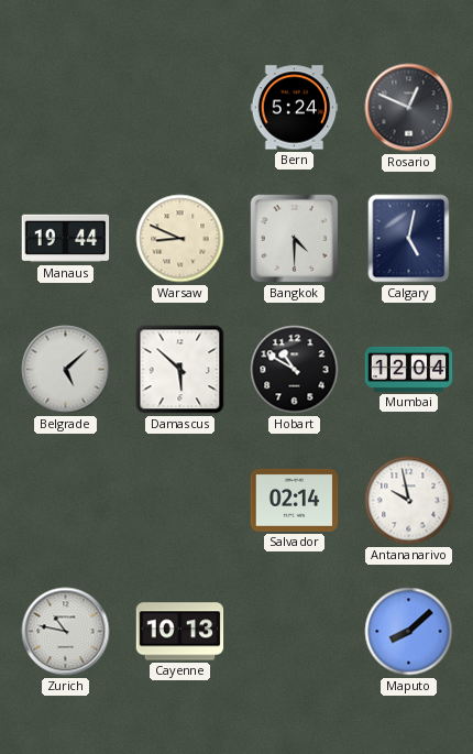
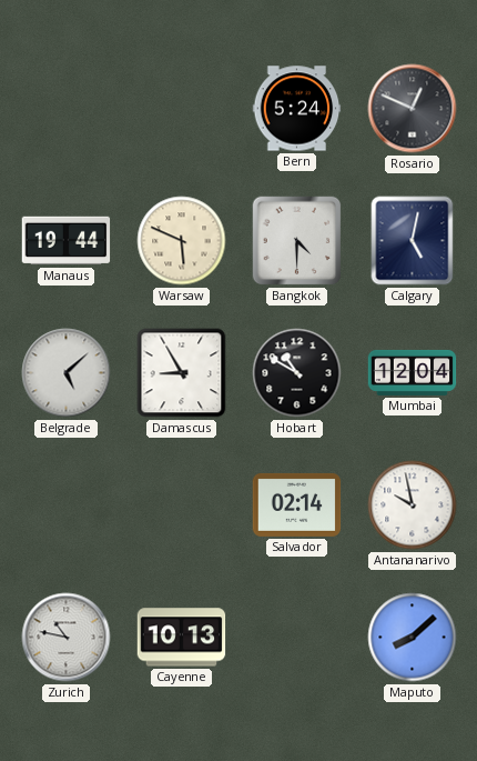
Warsaw: 8:49 -> 5:49 (182, 241)
Damascus: 5:52 -> 8:55 (182, 373)
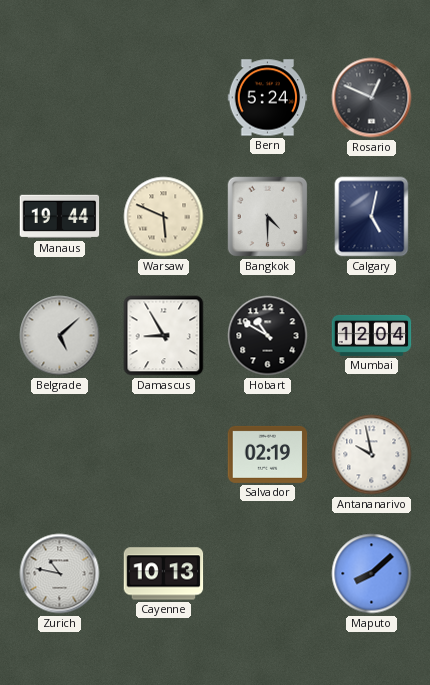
Salvador: 02:14 -> 02:19 (268, 454)
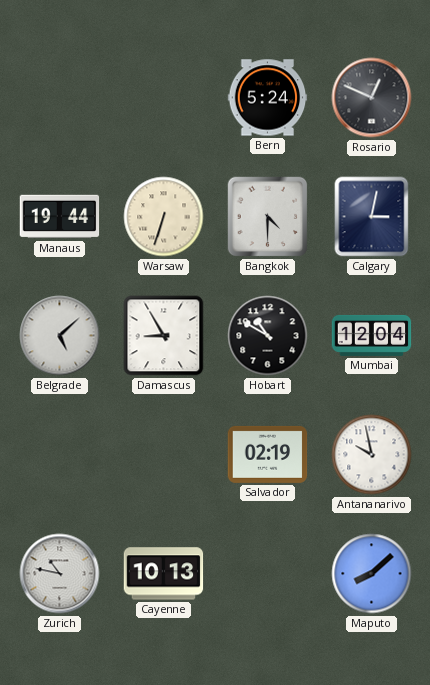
Warsaw: 5:49 -> 6:33 (164, 217)
Calgary: 5:02 -> 3:02 (372, 217)
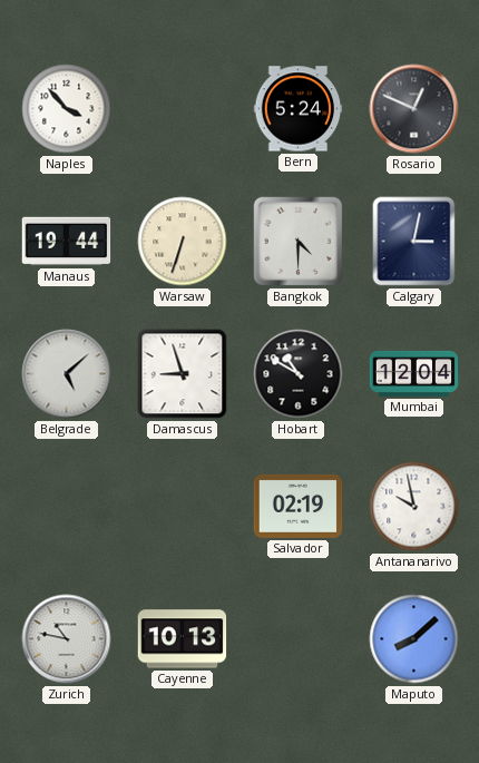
Naples: none -> 3:53 (67, 109)
Damascus: 8:55 -> 8:57 (183, 374)
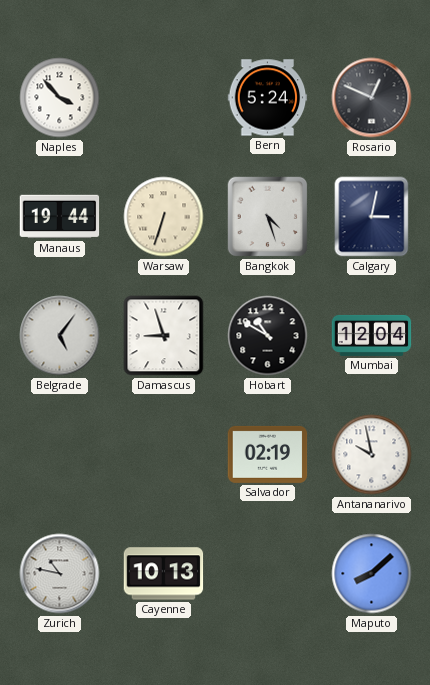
Bangkok: 4:30 -> 4:27 (268, 217)
Belgrade: 5:08 -> 5:06 (60, 336)
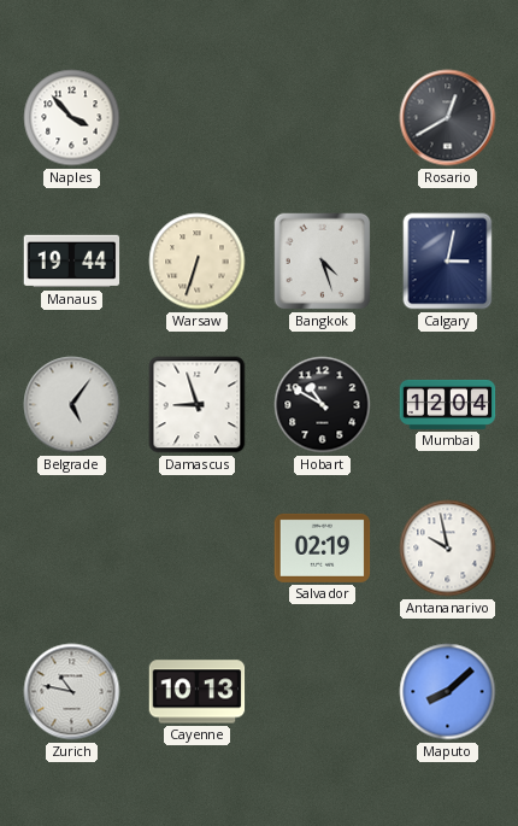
Bern: 5:24 -> none (268, 98)
Rosario: 12:49 -> 12:40 (448, 118)
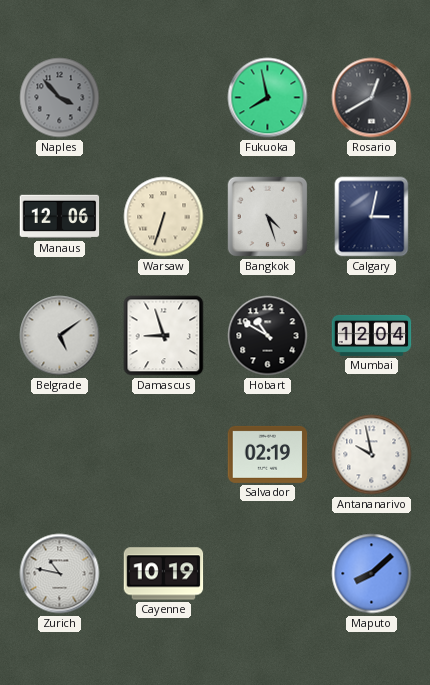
Naples dial: white -> grey (60, 98)
Fukuoka: none -> 7:58 (268, 98)
Manaus: 19:44 -> 12:06 (60, 217)
Belgrade: 5:06 -> 5:09 (60, 336)
Cayenne: 10:13 -> 10:19 (164, 574)
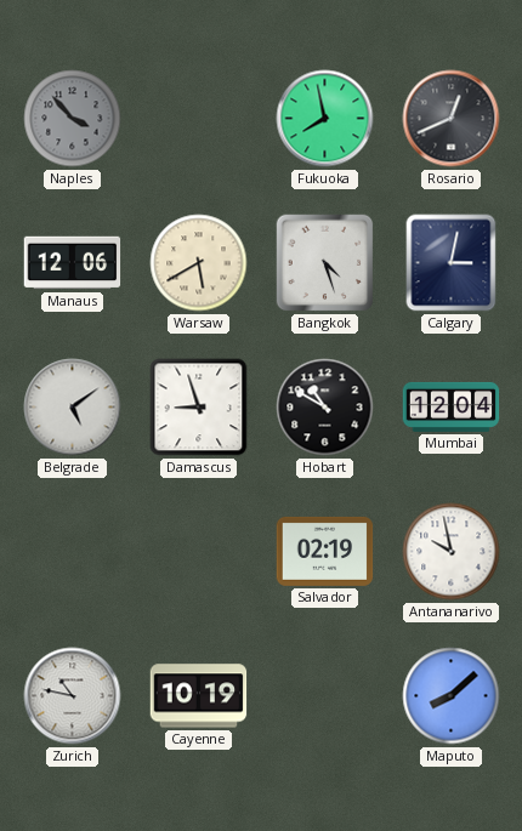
Rosario: 12:40 -> 12:41 (452, 119)
Warsaw: 6:33 -> 5:40 (199, 263)
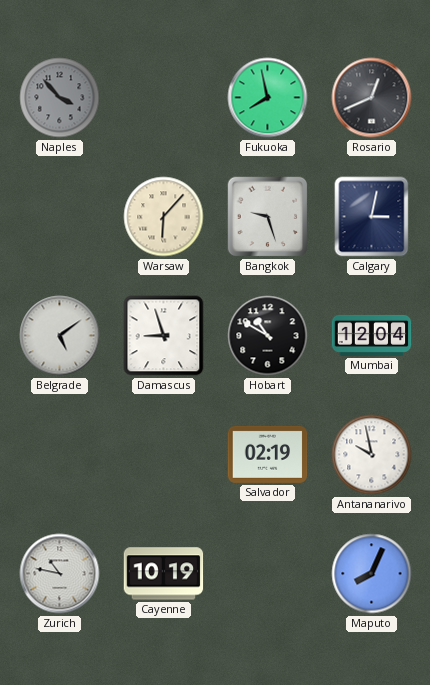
Manaus: 12:06 -> none (73, 263)
Warsaw: 5:40 -> 6:07 (164, 217)
Bangkok: 4:27 -> 9:27 (268, 217)
Maputo: 8:08 -> 8:04 (372, 574)
